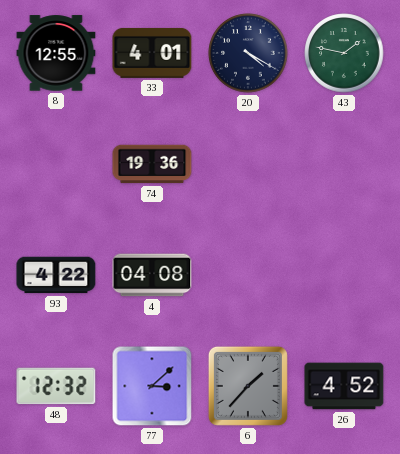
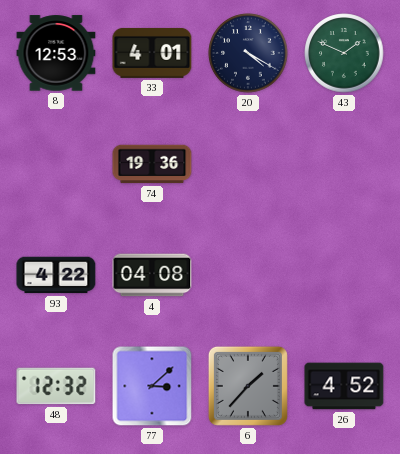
8: 12:55 -> 12:53 (56, 53)
43: 1:47 -> 1:49 (344, 53)
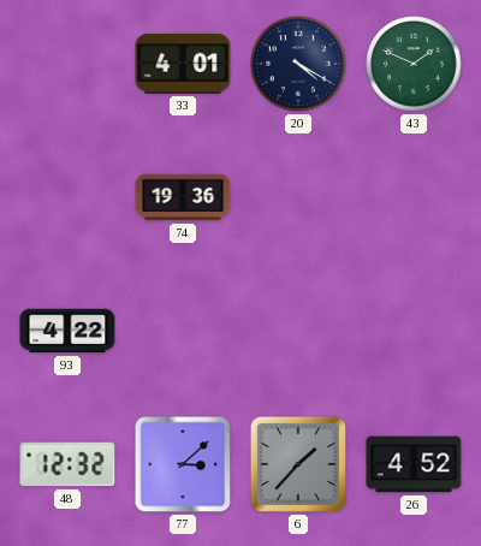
8: 12:53 -> none (56, 53)
4: 04:08 -> none (152, 275)
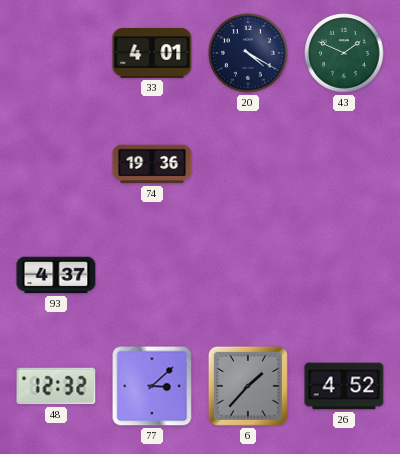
93: 4:22 -> 4:37 (56, 275)
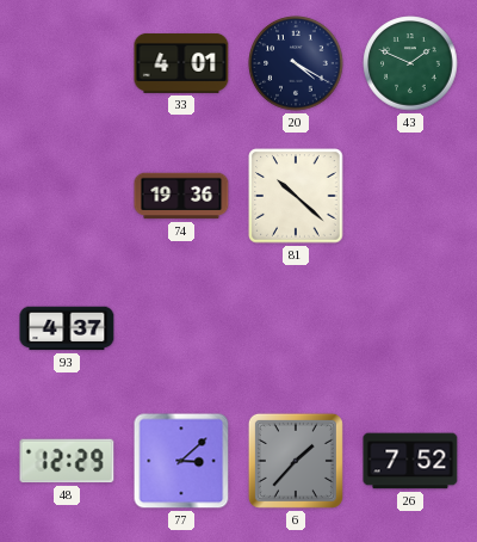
81: none -> 10:22 (296, 196)
48: 12:32 -> 12:29 (67, 461)
26: 4:52 -> 7:52 (410, 461)
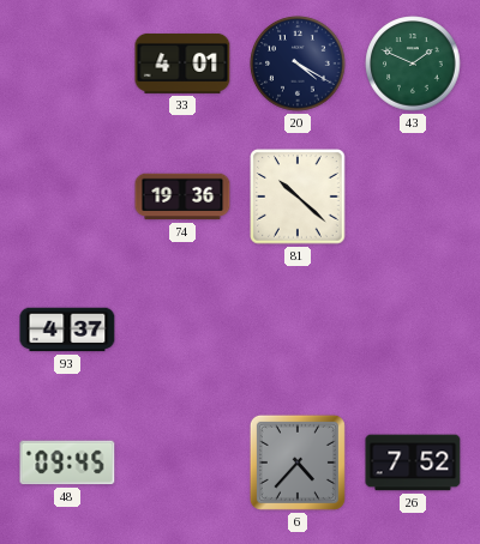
48: 12:29 -> 09:45 (67, 463)
77: 3:08 -> none (181, 461)
6: 1:37 -> 4:37 (298, 463)
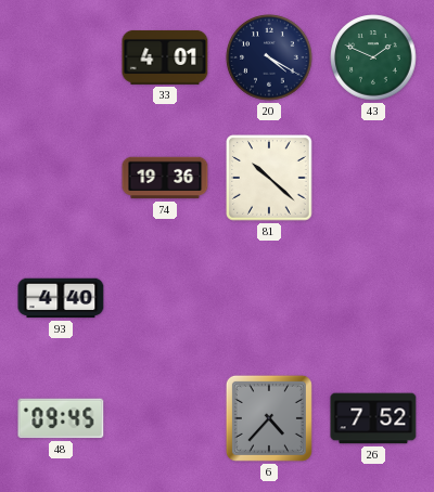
93: 4:37 -> 4:40 (61, 298)
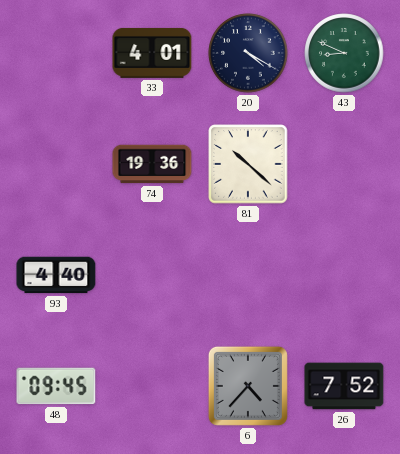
43: 1:49 -> 8:49 (344, 53)
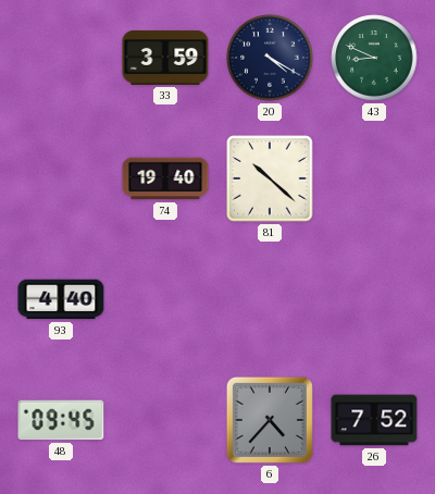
33: 4:01 -> 3:59 (165, 58)
74: 19:36 -> 19:40 (165, 178)
